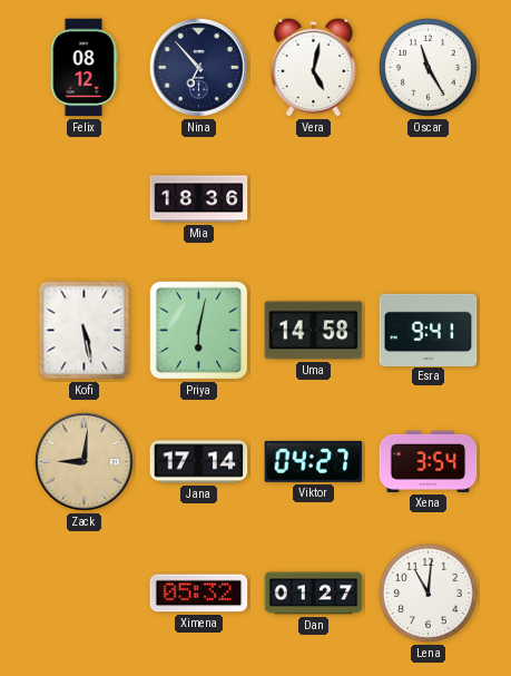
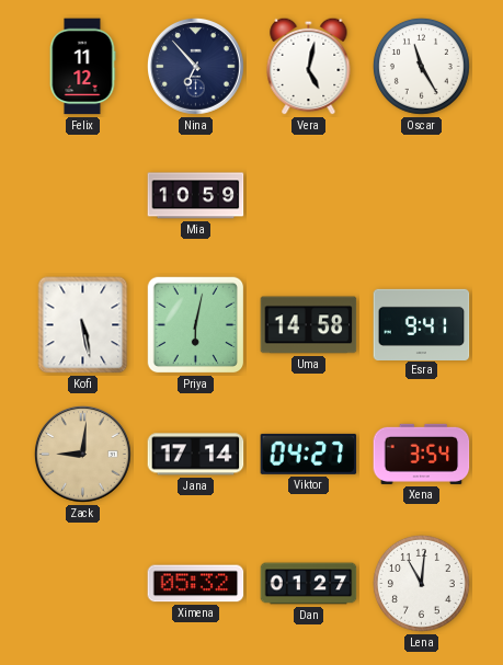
Felix: 08:12 -> 11:12 (82, 67)
Mia: 18:36 -> 10:59 (196, 196)
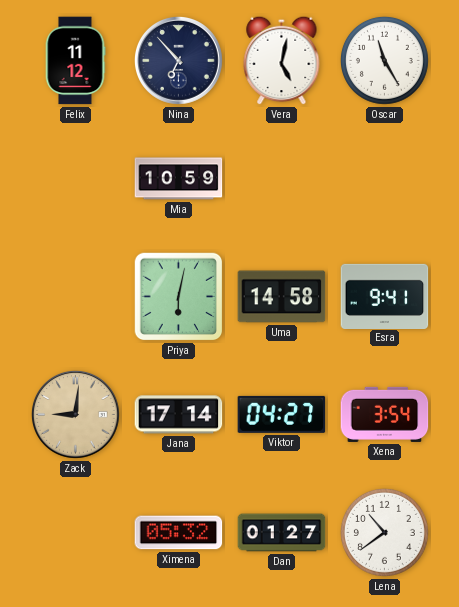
Kofi: 5:28 -> none (83, 325)
Lena: 11:01 -> 10:39 (384, 532)
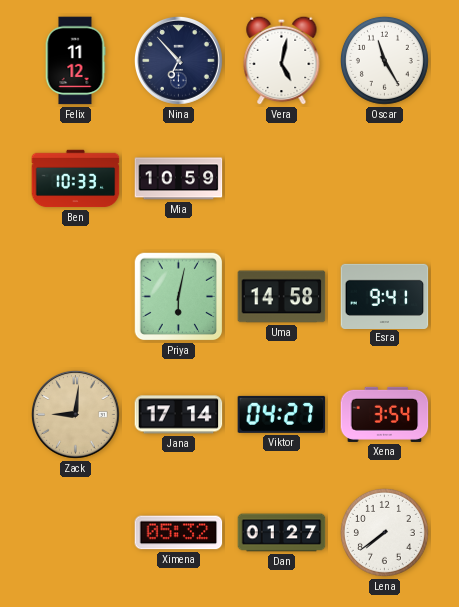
Ben: none -> 10:33 (76, 179)
Lena: 10:39 -> 7:39 (384, 532)
